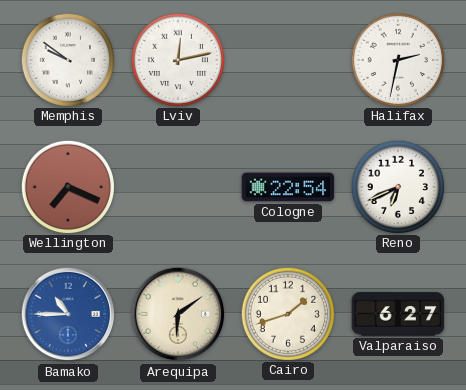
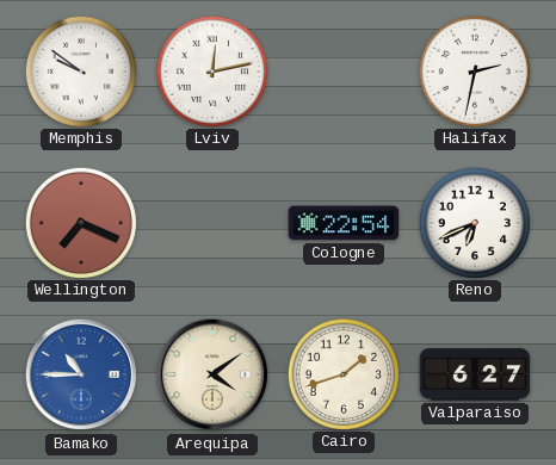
Arequipa: 6:09 -> 4:09 (212, 374)
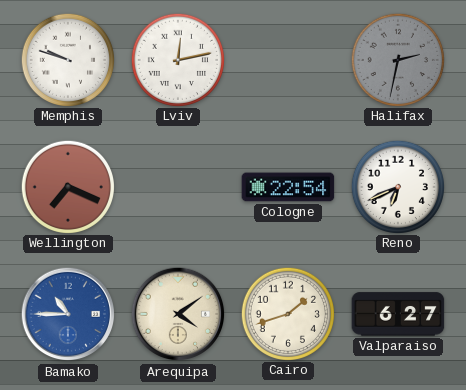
Memphis: 9:51 -> 9:48 (67, 59)
Halifax dial: white -> grey (397, 59)
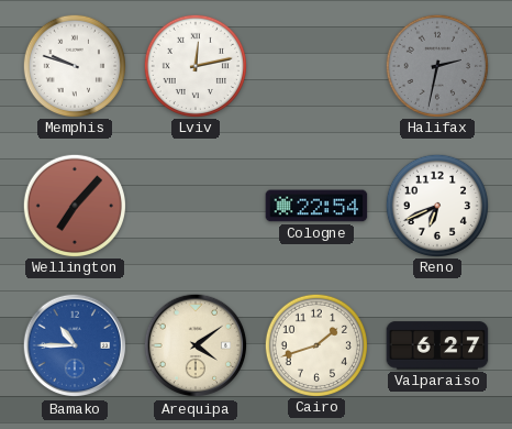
Wellington: 7:19 -> 7:07 (74, 205)
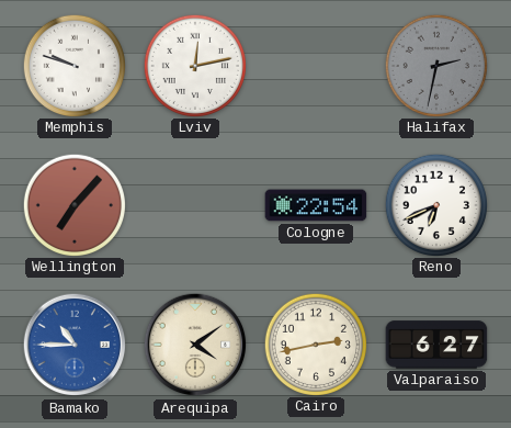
Cairo: 1:42 -> 2:43 (315, 343)
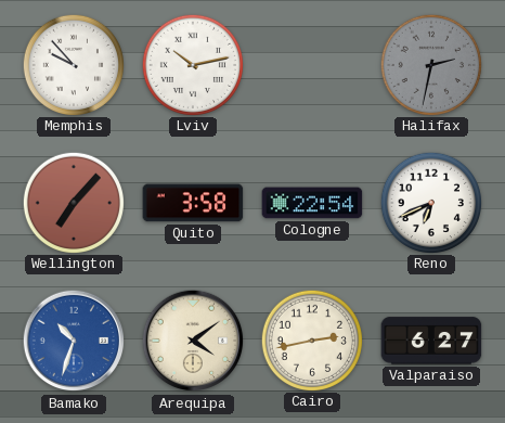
Memphis: 9:48 -> 9:53 (73, 64)
Lviv: 12:13 -> 10:13 (192, 64)
Quito: none -> 3:58 (193, 203)
Bamako: 10:45 -> 10:33 (74, 341)
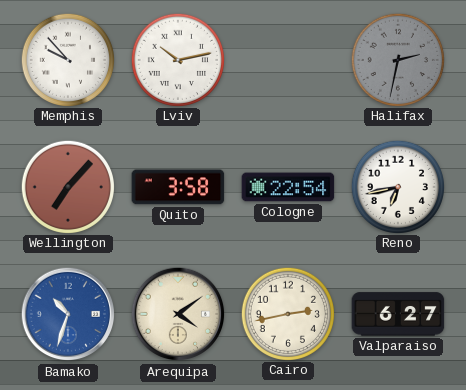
Reno: 6:41 -> 6:43 (397, 186)
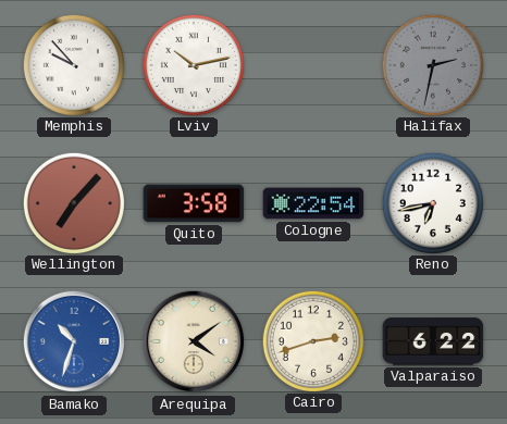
Cairo: 2:43 -> 2:42 (312, 340)
Valparaiso: 6:27 -> 6:22 (433, 341)
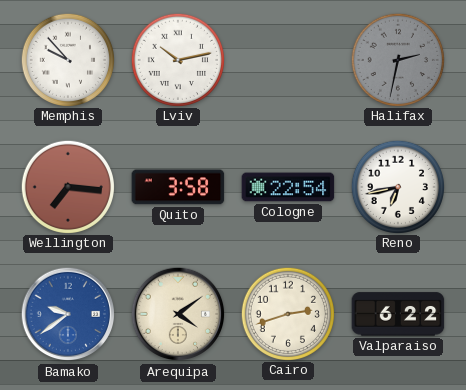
Wellington: 7:07 -> 7:16 (67, 186)
Bamako: 10:33 -> 9:39 (68, 314)
